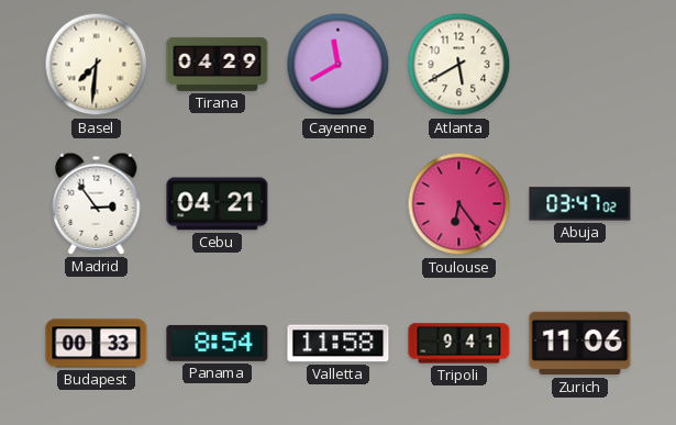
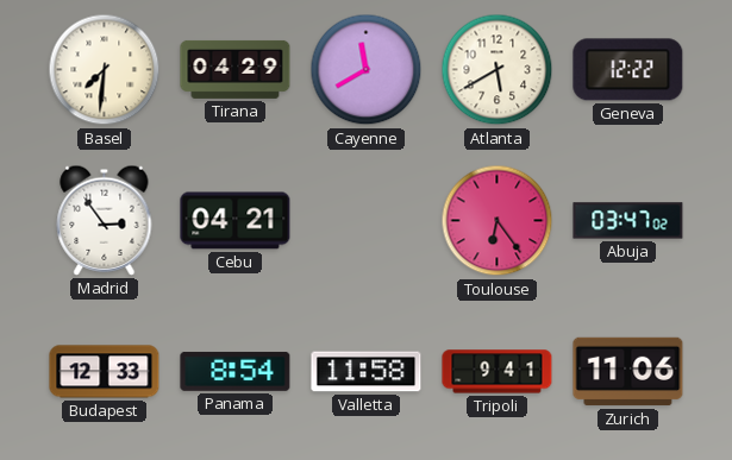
Geneva: none -> 12:22 (628, 70)
Budapest: 00:33 -> 12:33 (105, 372)
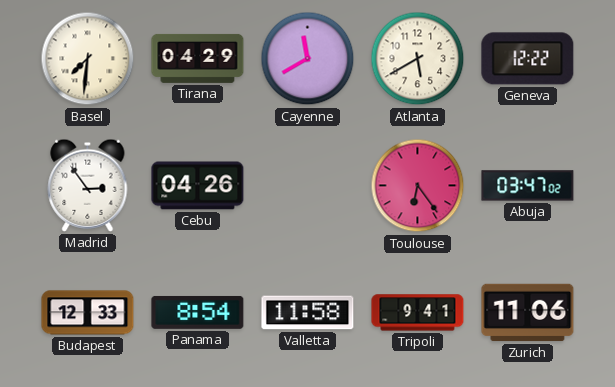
Cebu: 04:21 -> 04:26 (198, 186)
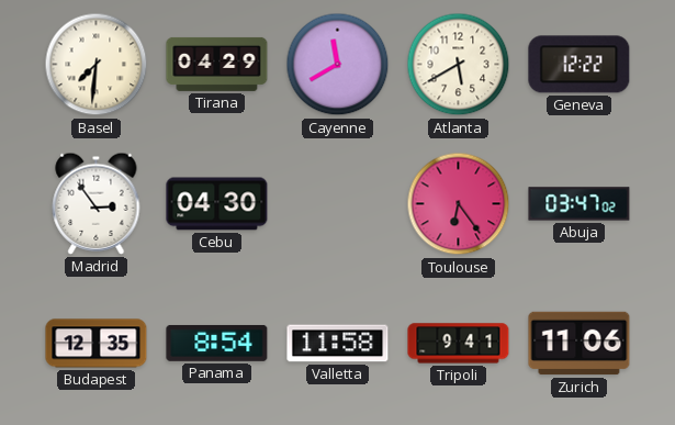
Cebu: 04:26 -> 04:30 (217, 204)
Budapest: 12:33 -> 12:35 (97, 344)
